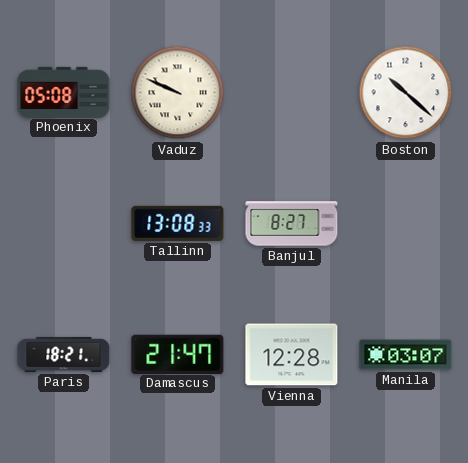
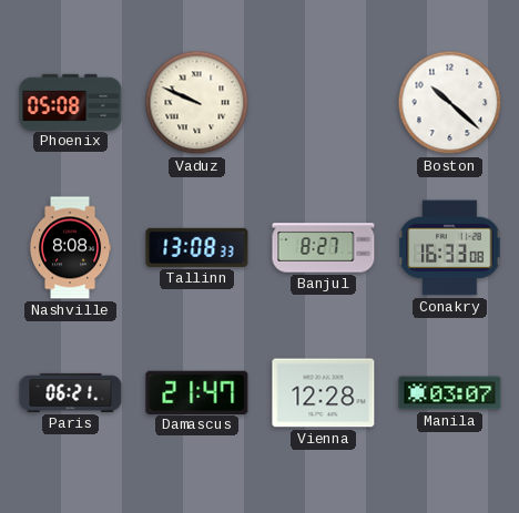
Nashville: none -> 8:08 (70, 248)
Conakry: none -> 16:33 (450, 248)
Paris: 18:21 -> 06:21 (71, 392)
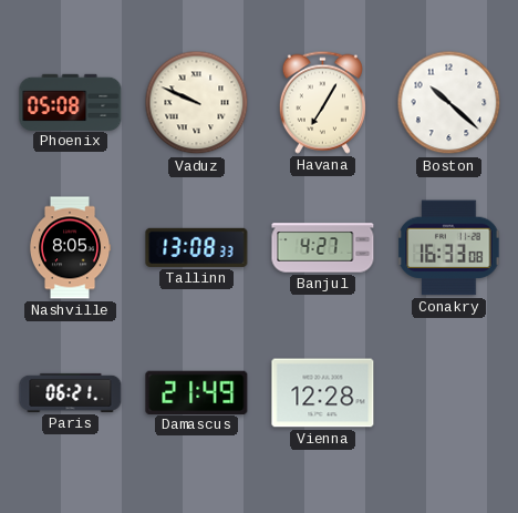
Havana: none -> 7:05 (322, 102)
Nashville: 8:08 -> 8:05 (70, 248)
Banjul: 8:27 -> 4:27 (323, 248)
Damascus: 21:47 -> 21:49 (197, 392)
Manila: 03:07 -> none (450, 393)
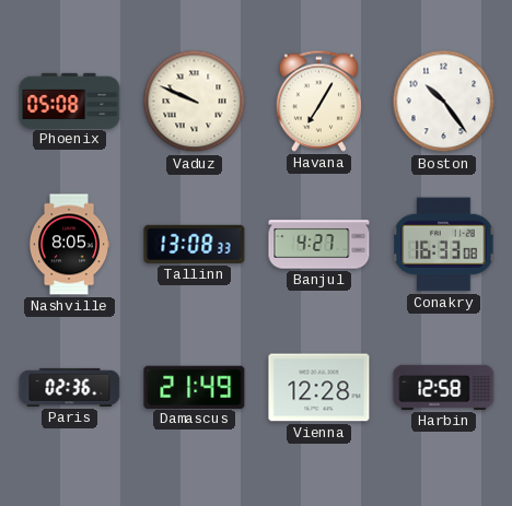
Boston: 10:22 -> 10:24 (444, 102)
Paris: 06:21 -> 02:36 (70, 387)
Harbin: none -> 12:58 (444, 387)
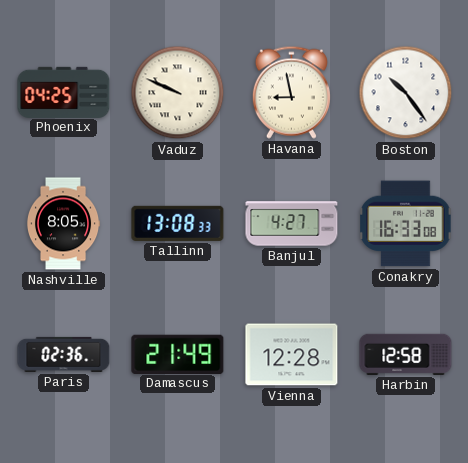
Phoenix: 05:08 -> 04:25 (64, 92)
Havana: 7:05 -> 8:58 (291, 92)
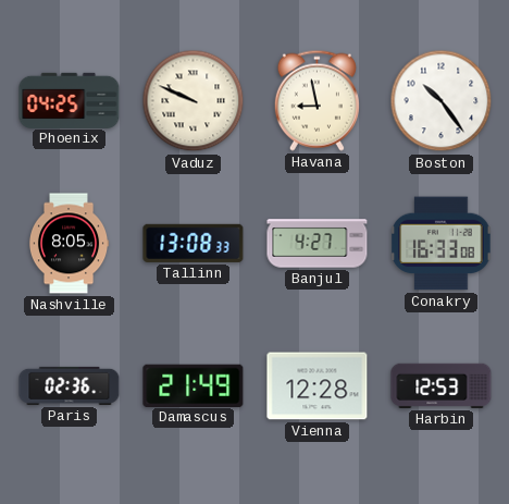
Harbin: 12:58 -> 12:53 (442, 385)
